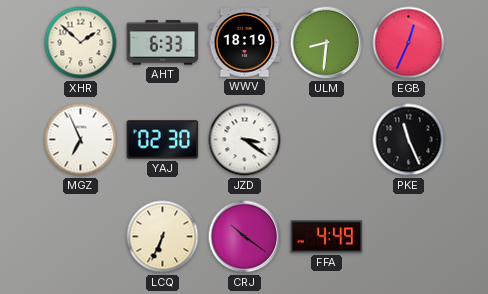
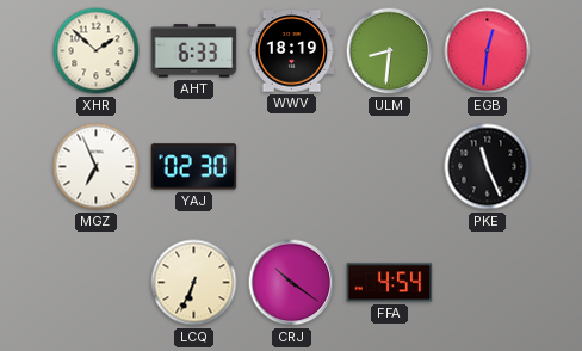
EGB: 12:34 -> 12:31 (488, 51)
JZD: 3:21 -> none (245, 140)
FFA: 4:49 -> 4:54 (390, 283)
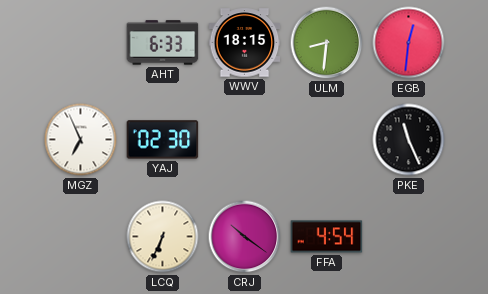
XHR: 1:52 -> none (97, 51)
WWV: 18:19 -> 18:15 (245, 43)
